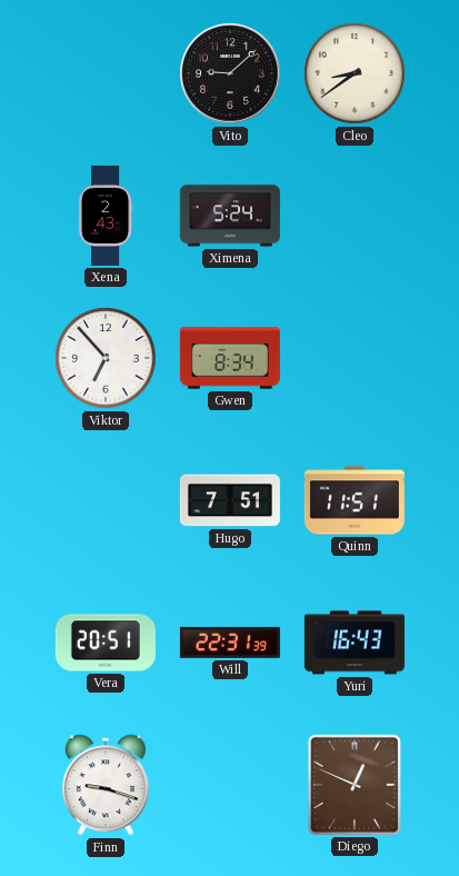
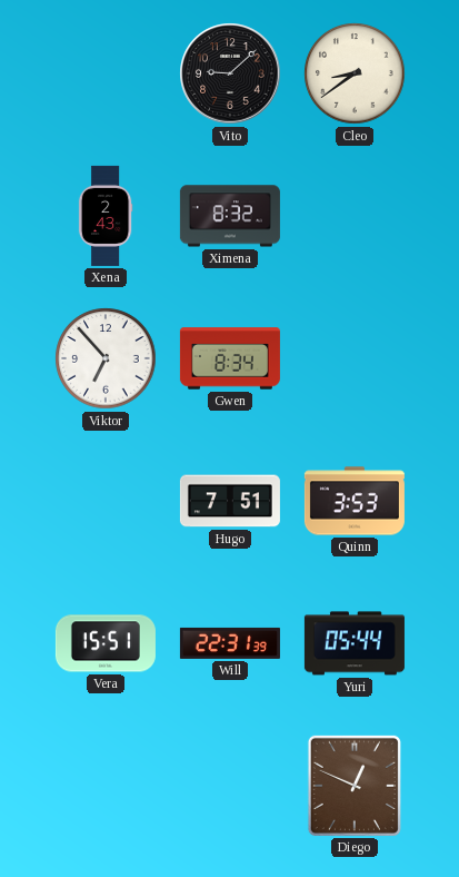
Ximena: 5:24 -> 8:32 (230, 216)
Quinn: 11:51 -> 3:53 (355, 501)
Vera: 20:51 -> 15:51 (106, 643)
Yuri: 16:43 -> 05:44 (355, 643)
Finn: 9:18 -> none (106, 785)
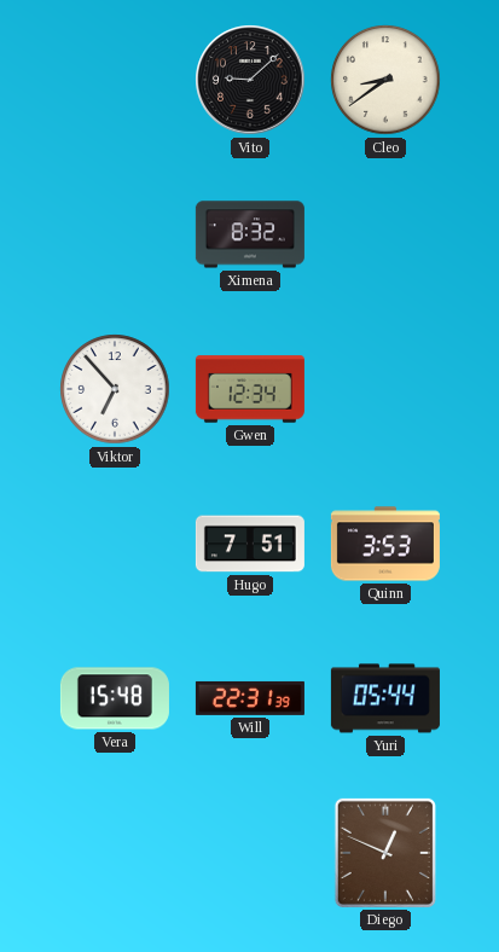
Xena: 2:43 -> none (106, 216)
Gwen: 8:34 -> 12:34 (250, 389)
Vera: 15:51 -> 15:48 (115, 698)
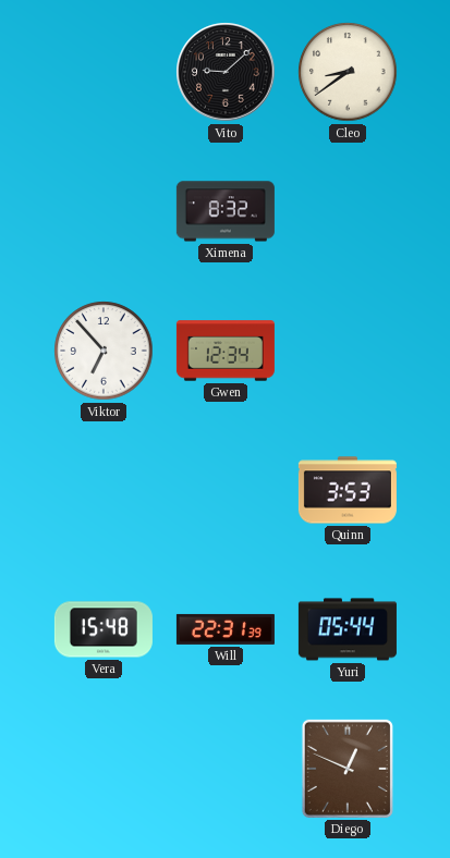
Hugo: 7:51 -> none (250, 544)
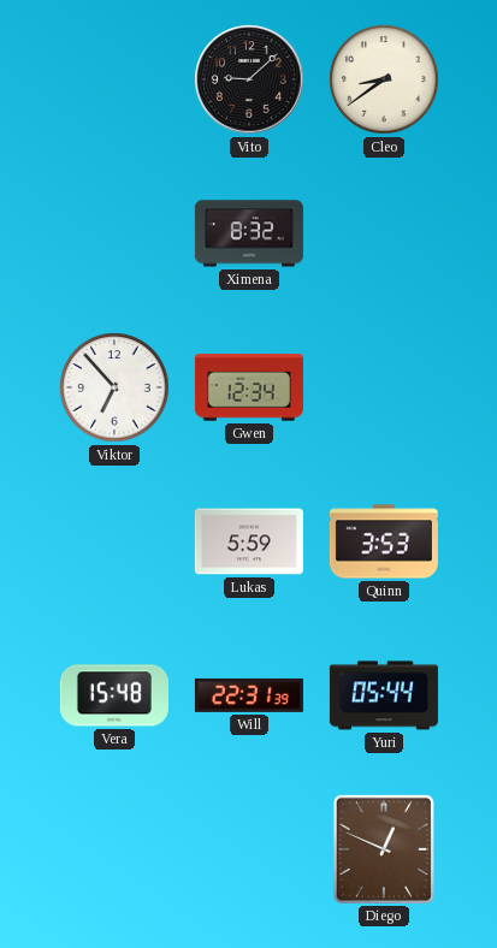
Lukas: none -> 5:59 (249, 541)
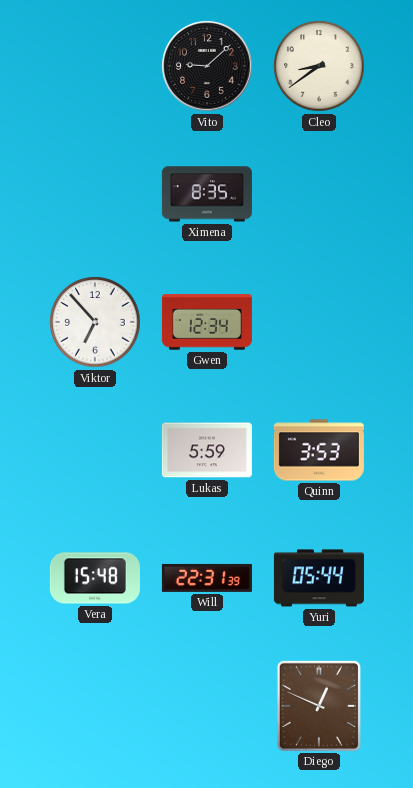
Ximena: 8:32 -> 8:35 (207, 194)
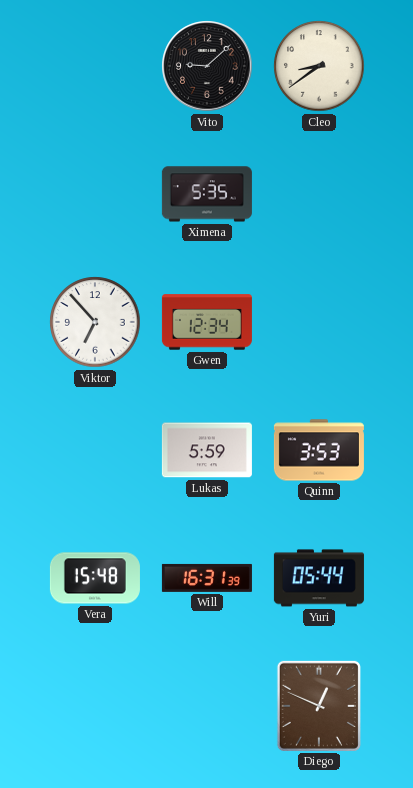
Ximena: 8:35 -> 5:35 (207, 194)
Will: 22:31 -> 16:31 (207, 578)
